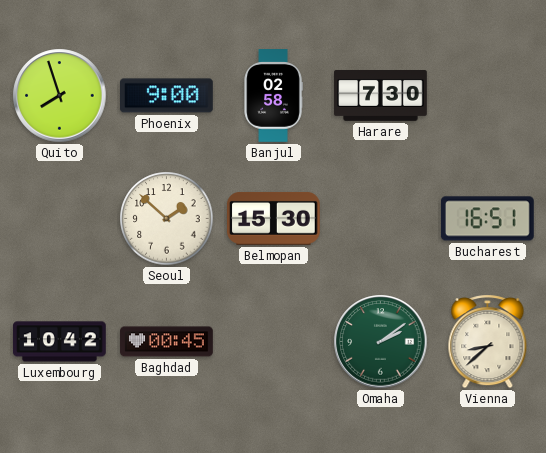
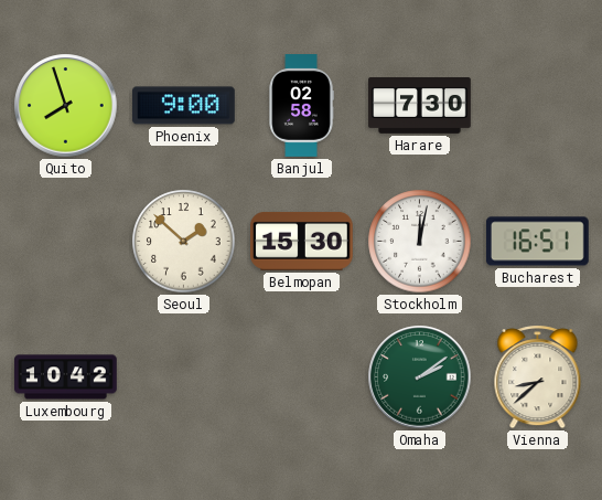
Stockholm: none -> 12:02 (420, 242)
Baghdad: 00:45 -> none (167, 342)
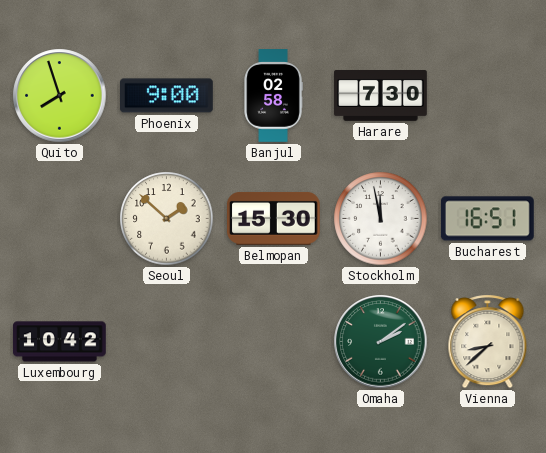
Stockholm: 12:02 -> 11:58 (381, 219)
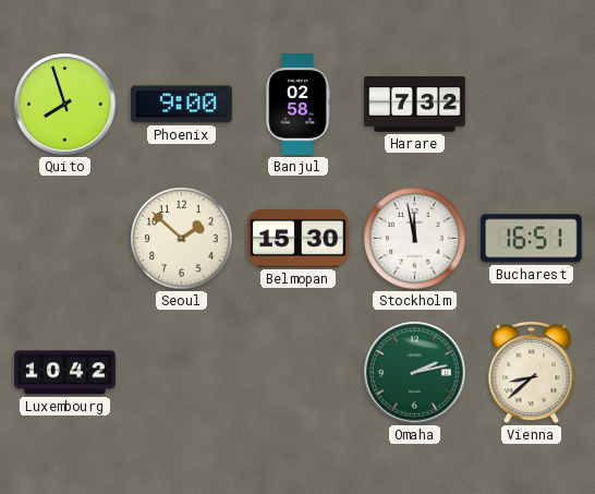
Harare: 7:30 -> 7:32 (415, 105)
Omaha: 2:09 -> 2:13 (415, 373)
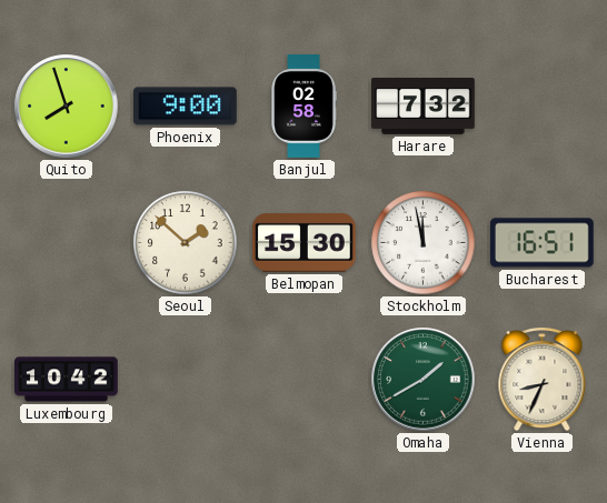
Omaha: 2:13 -> 1:40 (424, 380)
Vienna: 8:38 -> 8:34 (543, 380)
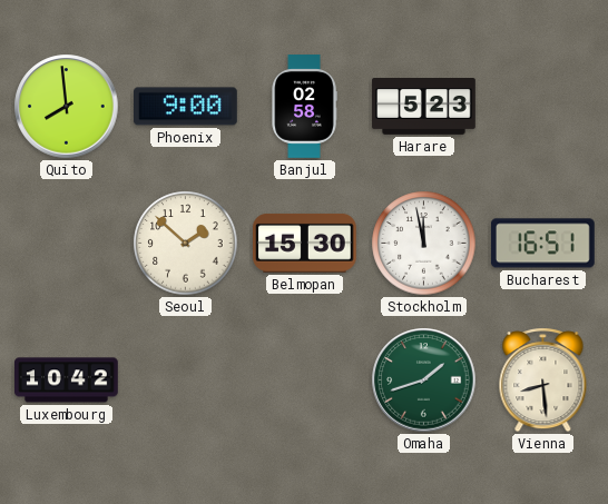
Quito: 7:57 -> 7:59 (67, 107)
Harare: 7:32 -> 5:23 (424, 107)
Omaha: 1:40 -> 1:42 (424, 381)
Vienna: 8:34 -> 8:29 (543, 381)
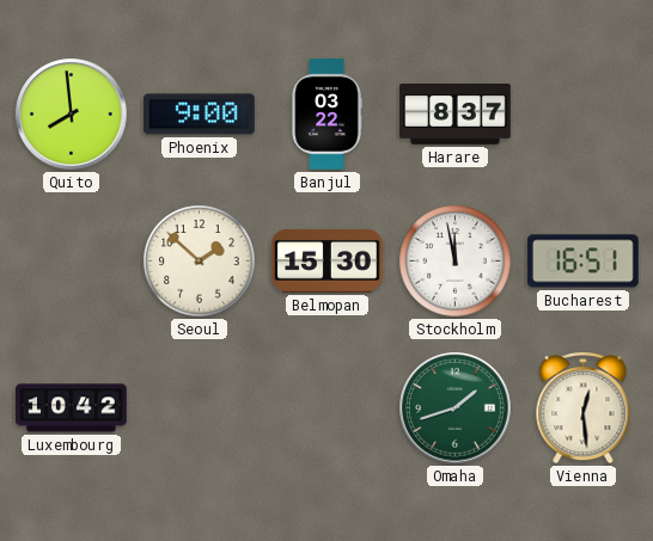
Banjul: 02:58 -> 03:22 (326, 115)
Harare: 5:23 -> 8:37 (456, 115)
Vienna: 8:29 -> 12:29 (584, 408)
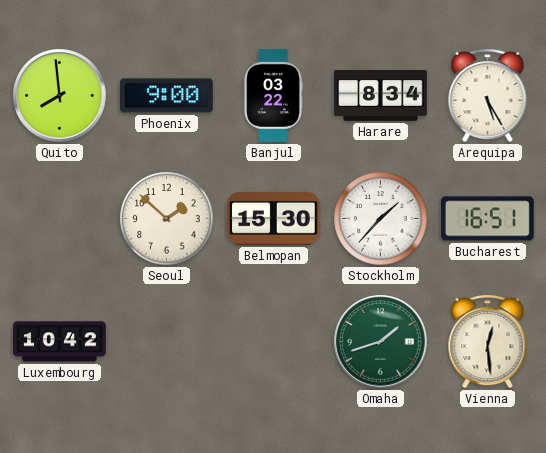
Harare: 8:37 -> 8:34 (381, 96)
Arequipa: none -> 5:25 (488, 96)
Stockholm: 11:58 -> 1:37 (381, 219)
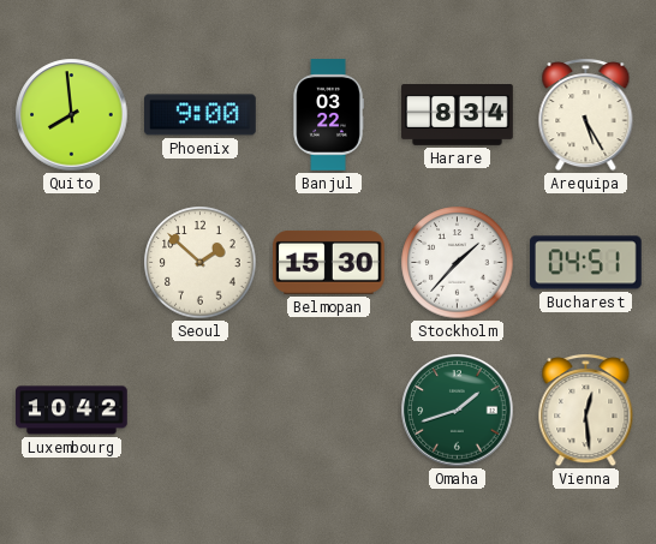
Bucharest: 16:51 -> 04:51 (586, 263)
